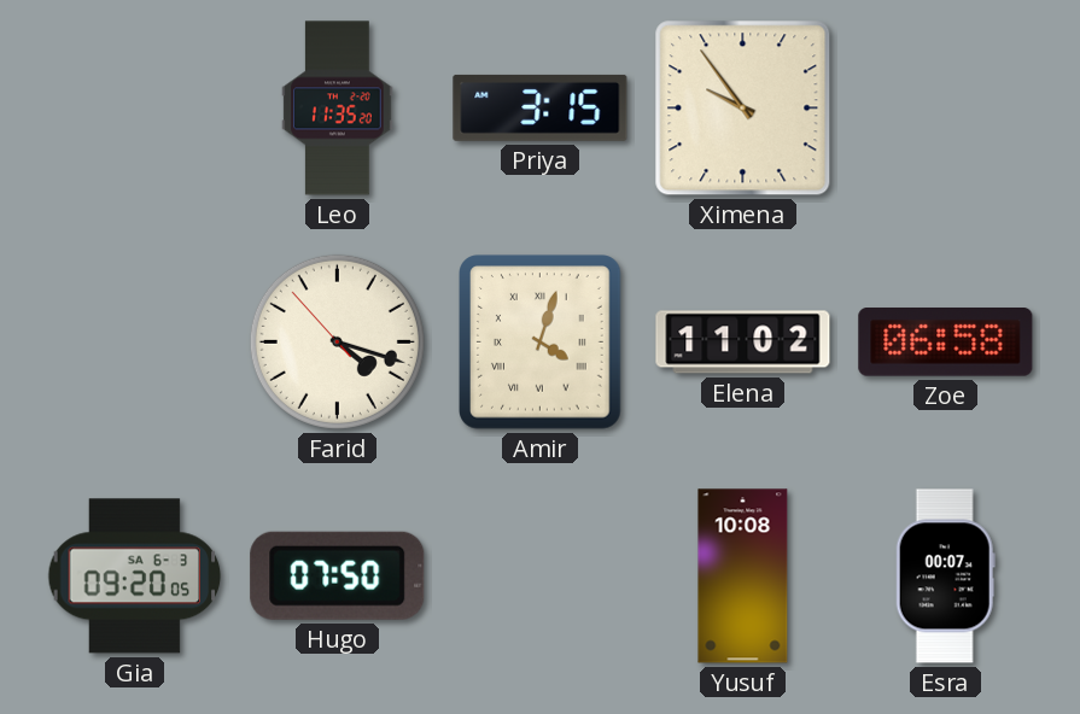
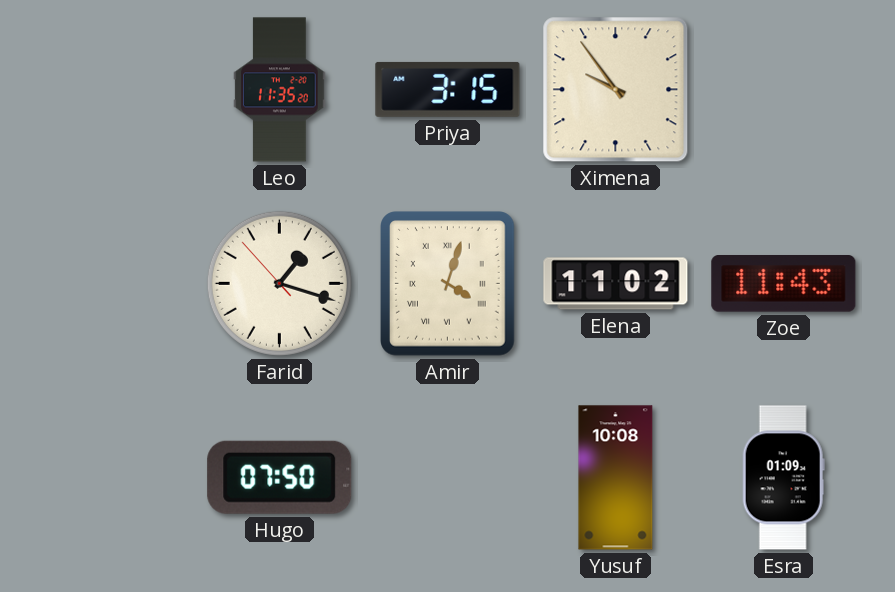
Farid: 4:17 -> 1:17 (279, 283)
Zoe: 06:58 -> 11:43 (784, 284)
Gia: 09:20 -> none (135, 577)
Esra: 00:07 -> 01:09 (783, 478)
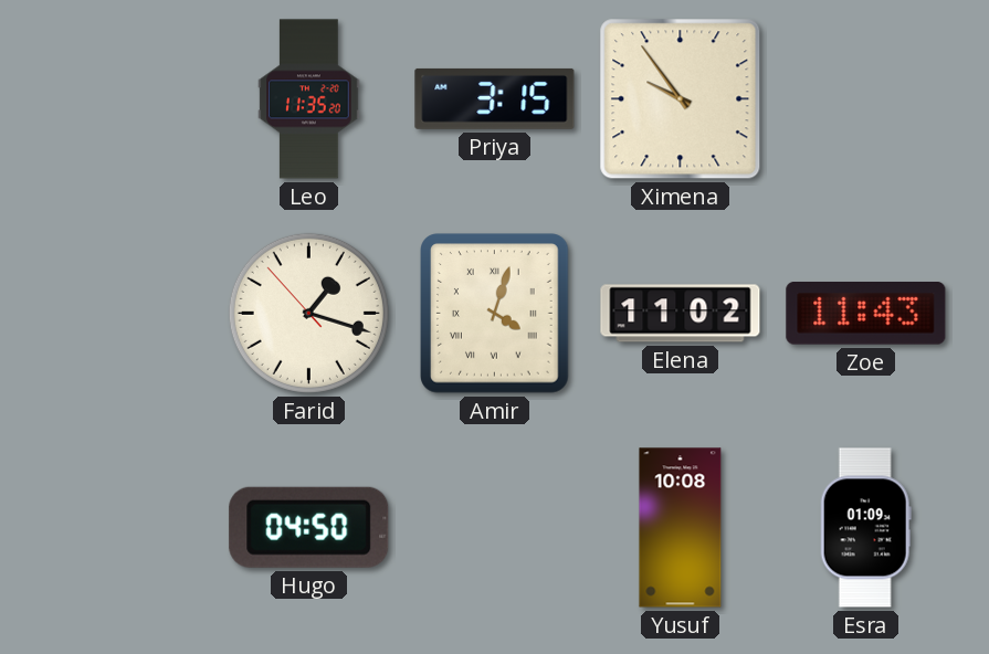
Hugo: 07:50 -> 04:50 (309, 527)
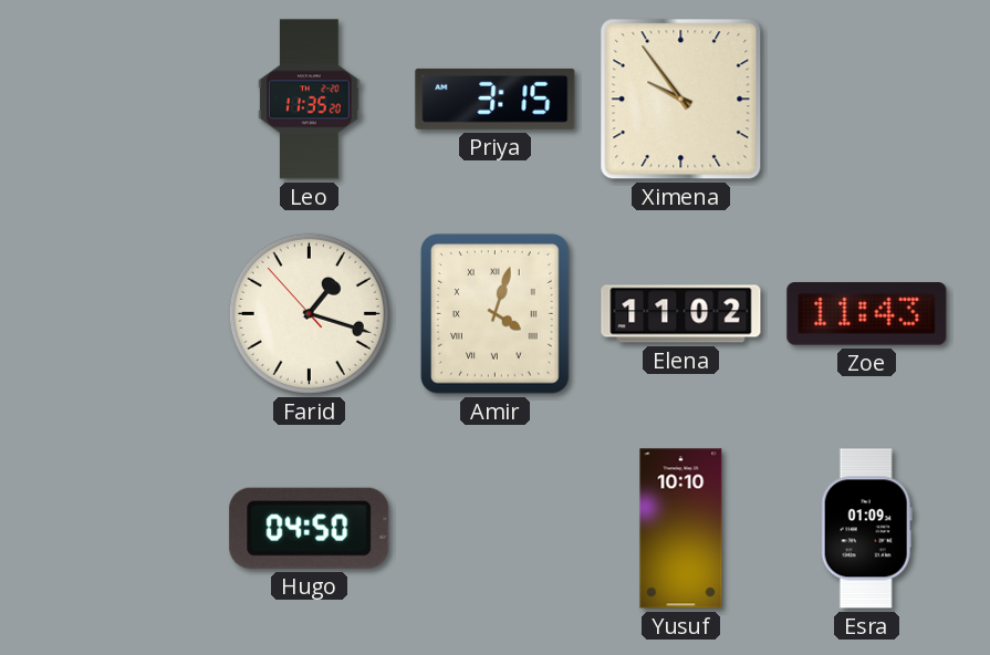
Yusuf: 10:08 -> 10:10 (681, 529)
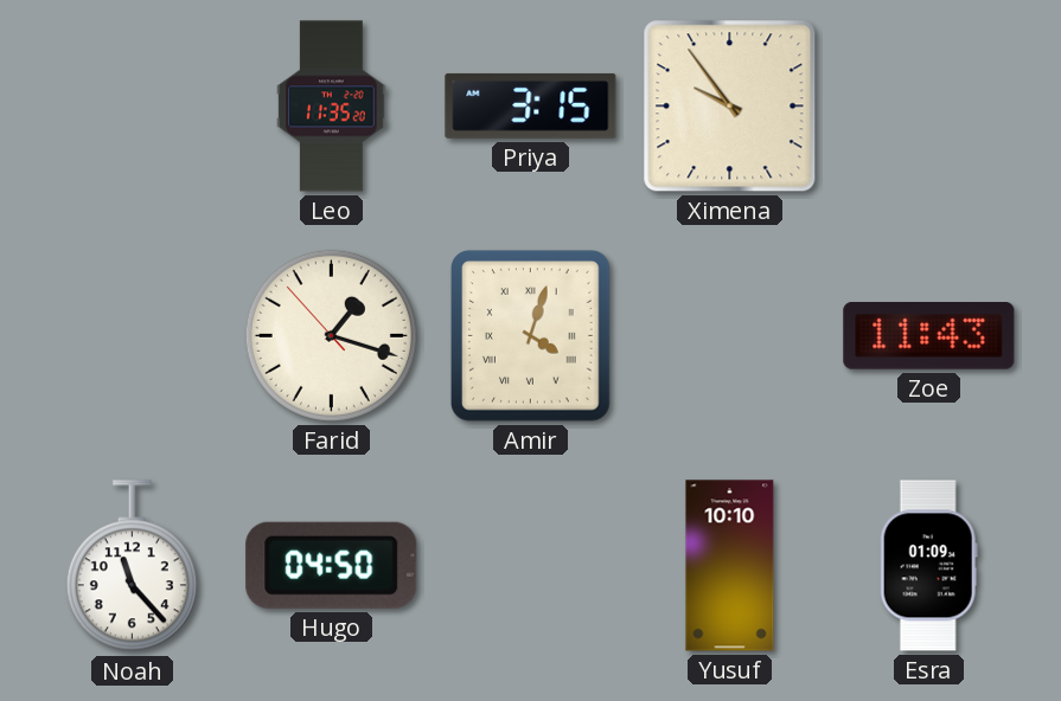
Elena: 11:02 -> none (681, 314)
Noah: none -> 11:23 (132, 566)
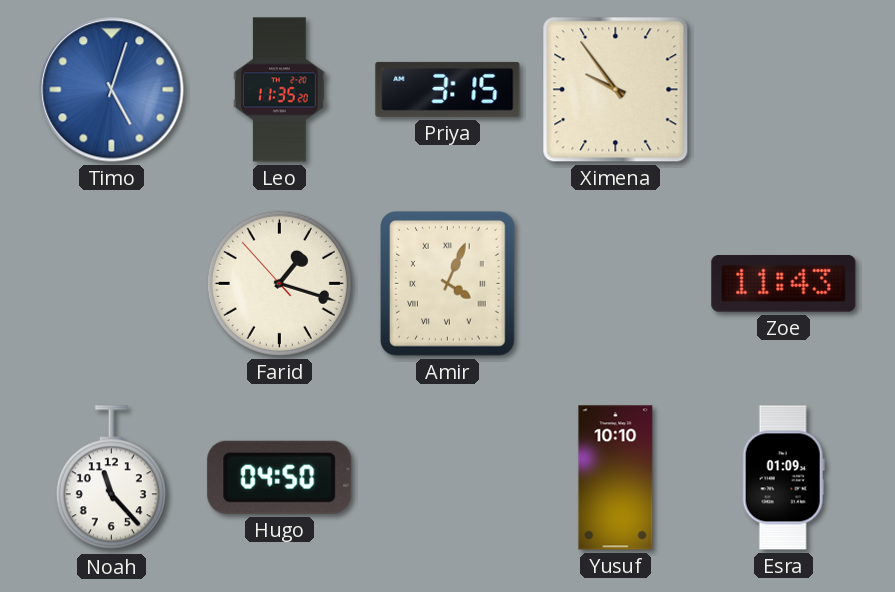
Timo: none -> 5:03 (112, 90)
Amir: 4:03 -> 4:04 (448, 284)
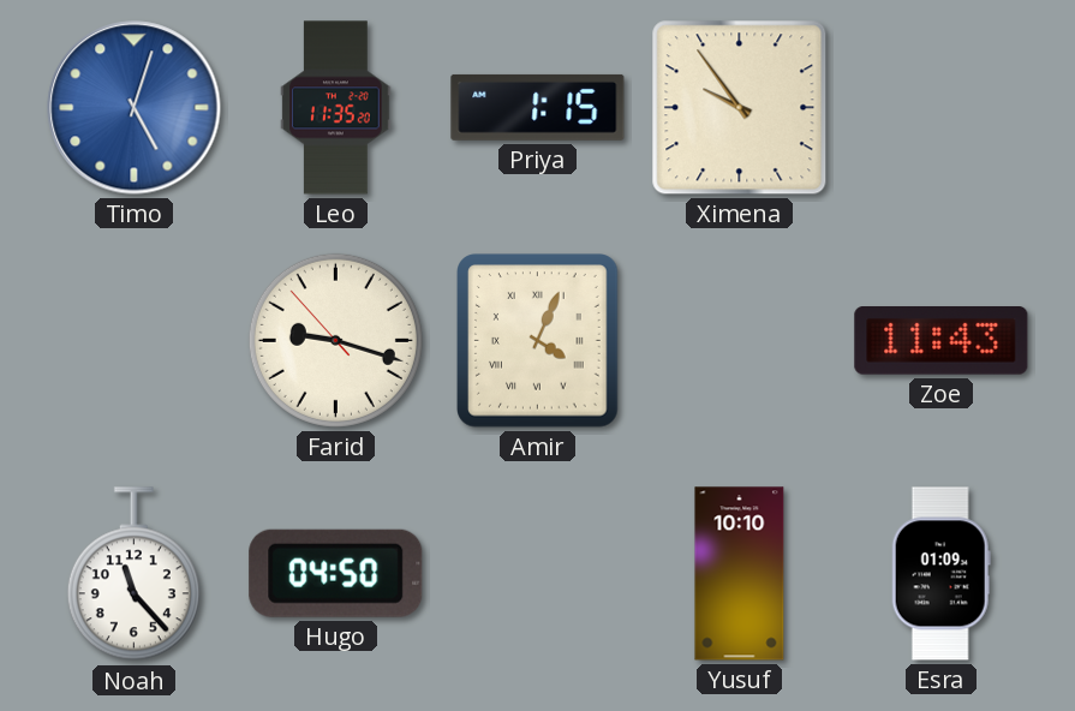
Priya: 3:15 -> 1:15 (538, 107)
Farid: 1:17 -> 9:17 (335, 340)
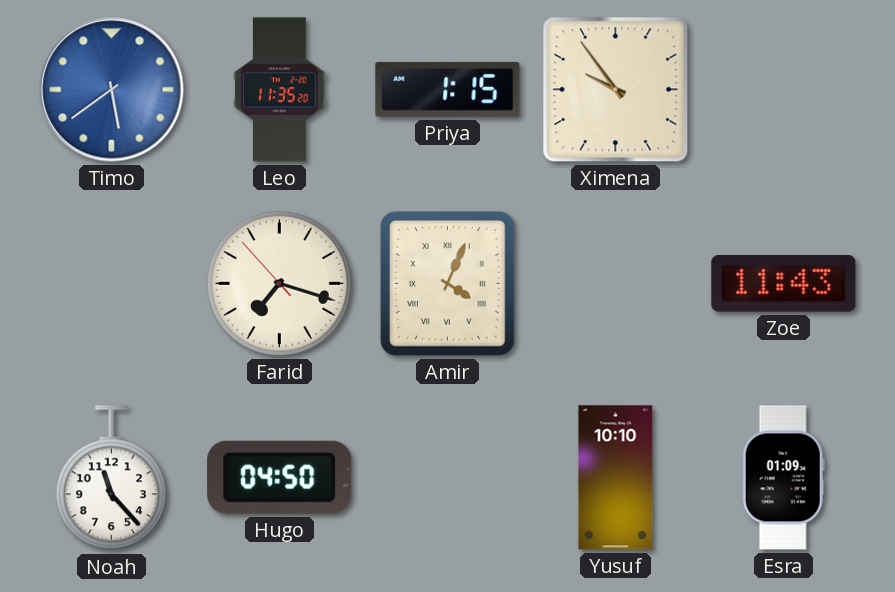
Timo: 5:03 -> 5:39 (112, 90)
Farid: 9:17 -> 7:17 (279, 283)
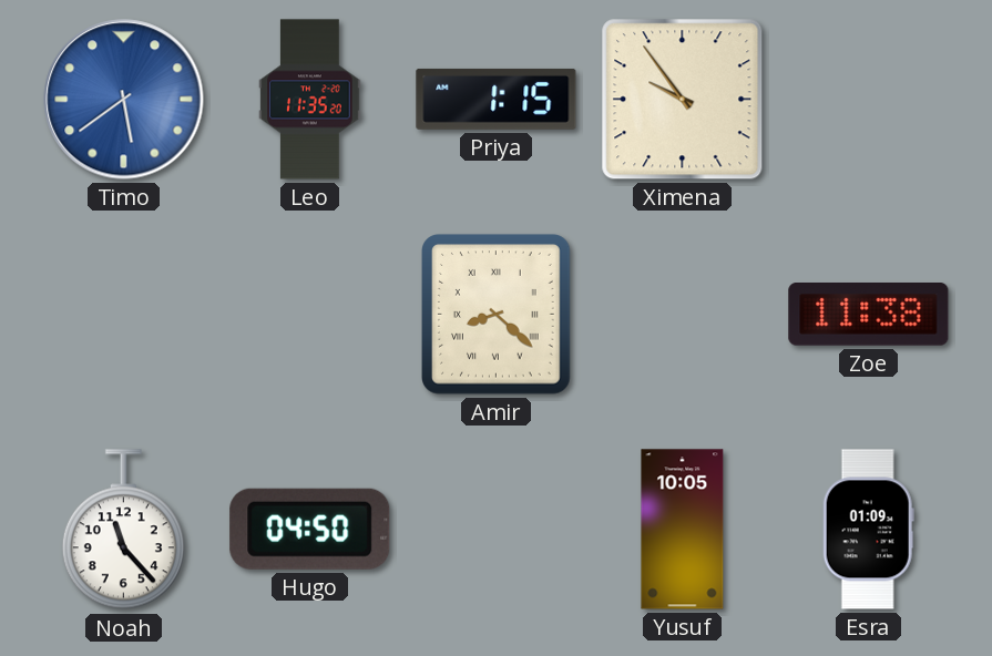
Farid: 7:17 -> none (279, 283)
Amir: 4:04 -> 8:22 (497, 315)
Zoe: 11:43 -> 11:38 (869, 315)
Yusuf: 10:10 -> 10:05 (683, 530)
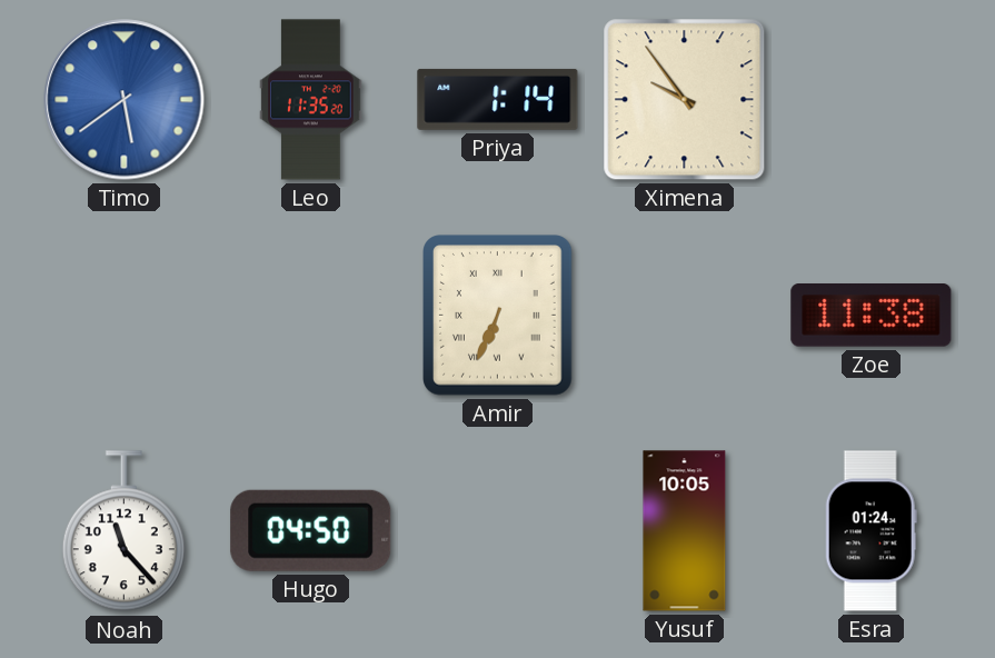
Priya: 1:15 -> 1:14 (498, 99)
Amir: 8:22 -> 6:34 (498, 316)
Esra: 01:09 -> 01:24 (870, 531)
